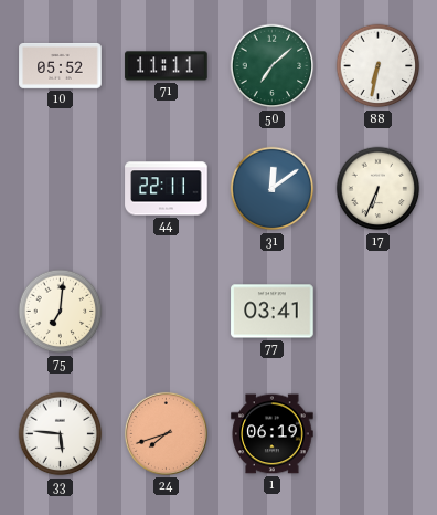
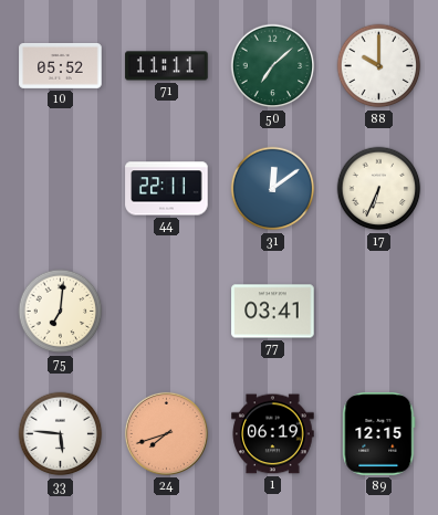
88: 6:32 -> 10:00 (379, 66)
89: none -> 12:15 (379, 434)
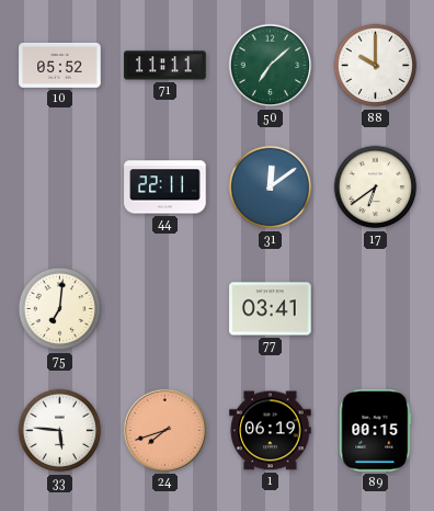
17: 6:34 -> 6:39 (376, 188)
89: 12:15 -> 00:15 (376, 431)
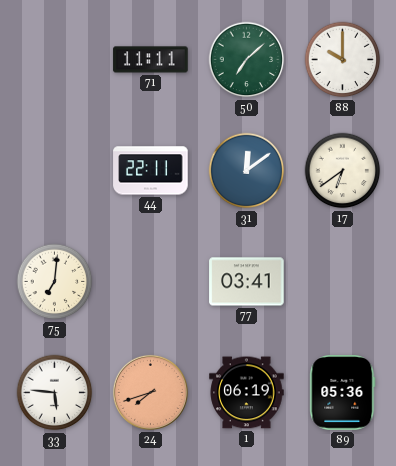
10: 05:52 -> none (60, 65)
89: 00:15 -> 05:36 (343, 393)
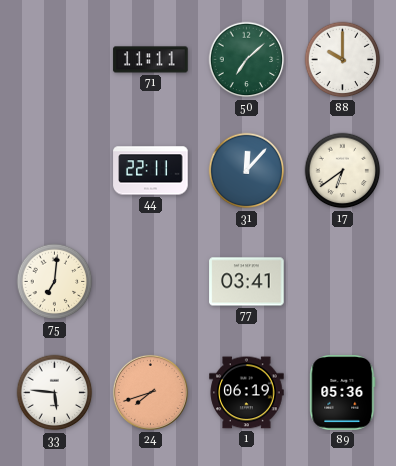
31: 12:09 -> 12:07 (247, 171)
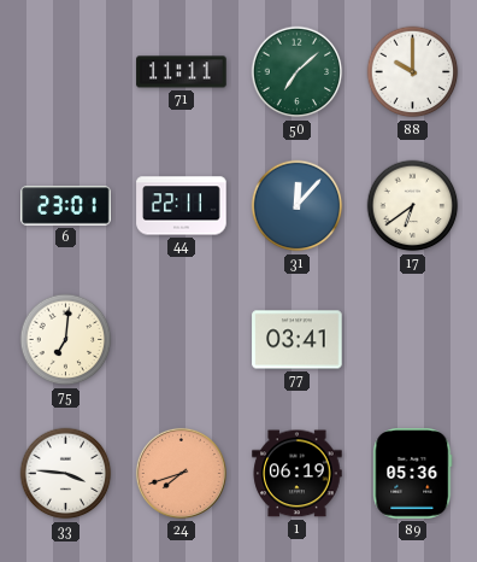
6: none -> 23:01 (66, 206)
33: 5:46 -> 3:46 (66, 474)
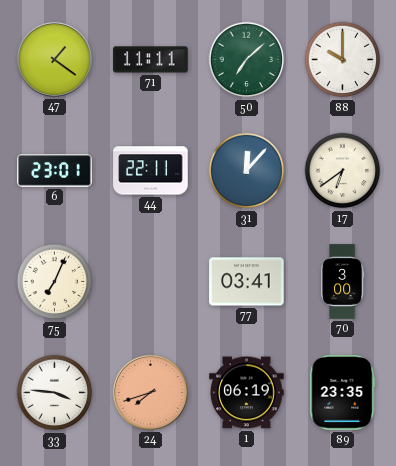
47: none -> 1:21 (54, 59)
75: 7:01 -> 7:04 (55, 282)
70: none -> 3:00 (343, 282)
89: 05:36 -> 23:35 (343, 393)
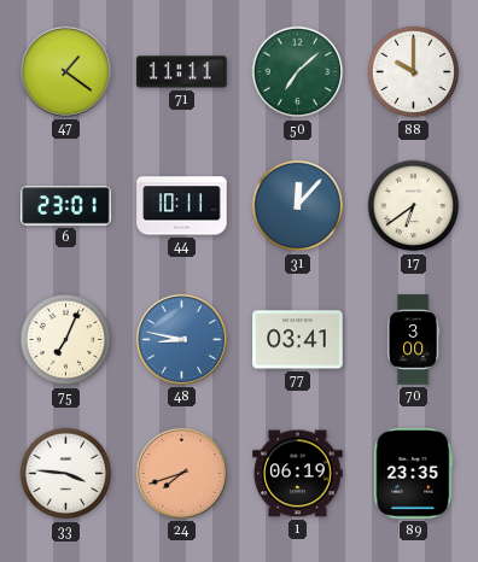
44: 22:11 -> 10:11 (182, 206)
48: none -> 8:47 (181, 339)
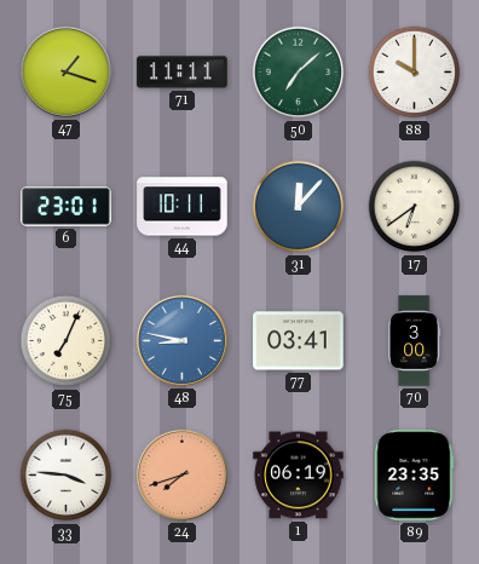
47: 1:21 -> 1:18 (65, 71)
